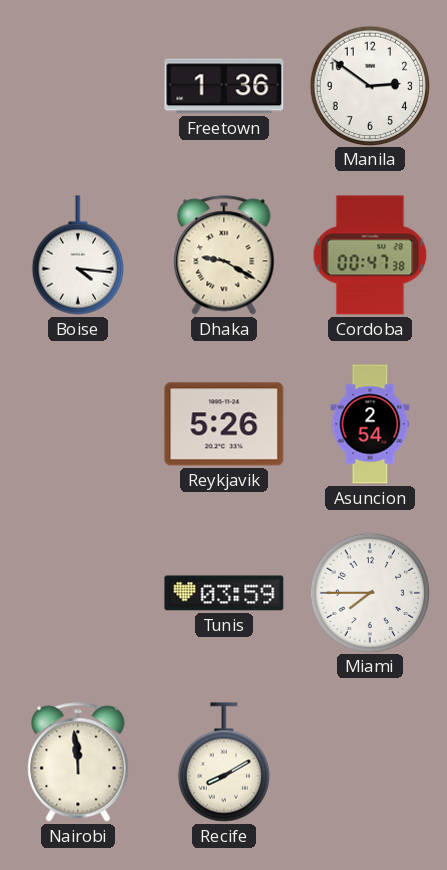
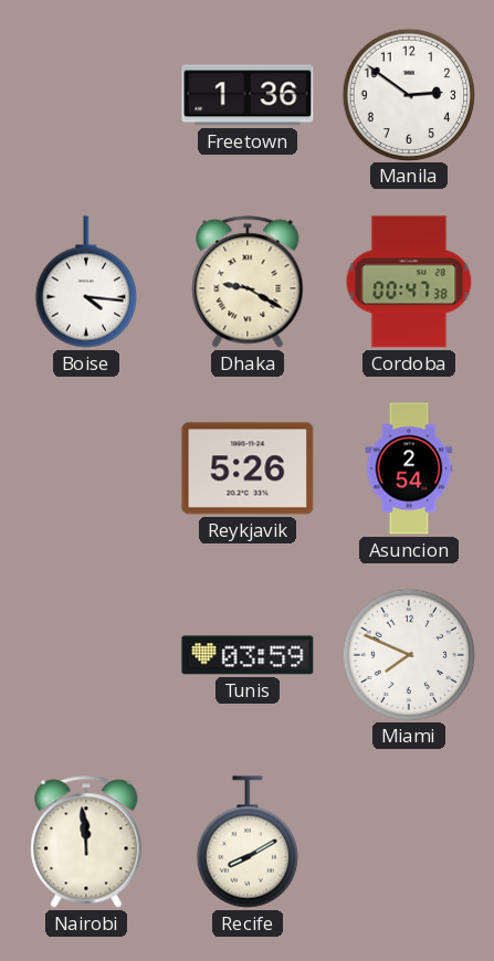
Miami: 7:45 -> 7:49 (408, 654)
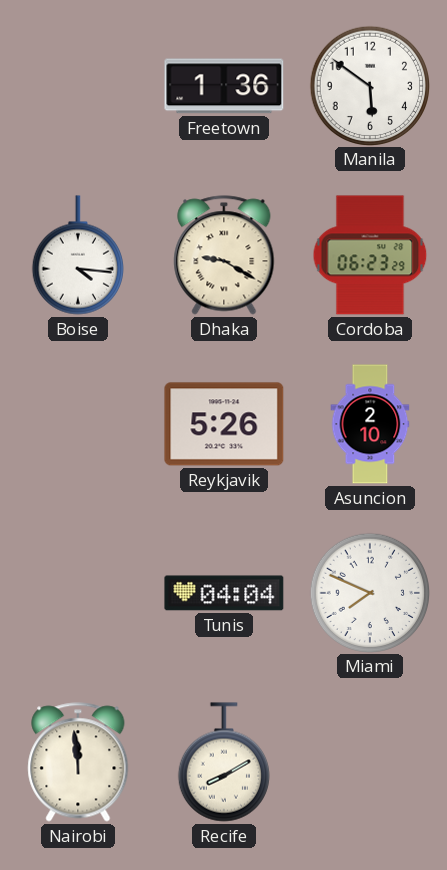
Manila: 2:51 -> 5:51 (369, 85)
Cordoba: 00:47 -> 06:23 (370, 255)
Asuncion: 2:54 -> 2:10 (370, 424)
Tunis: 03:59 -> 04:04 (224, 593)
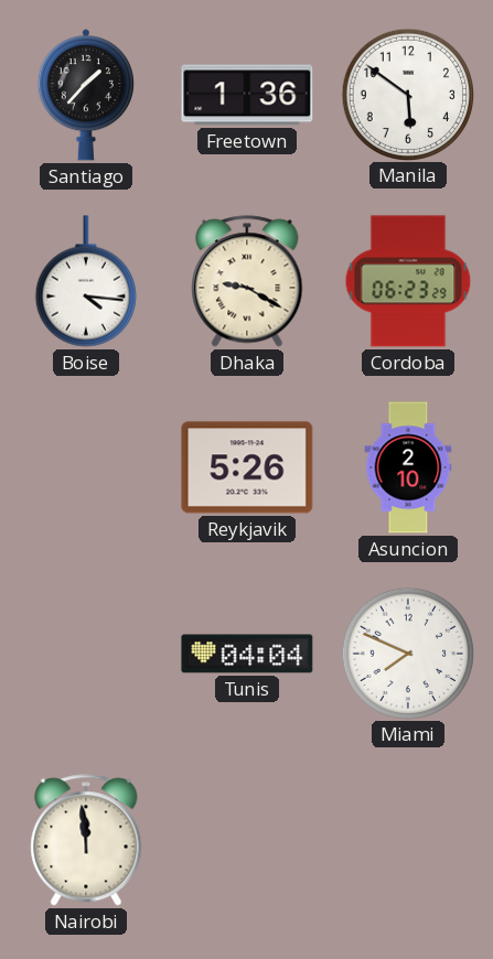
Santiago: none -> 1:37 (85, 95)
Recife: 8:10 -> none (224, 762)
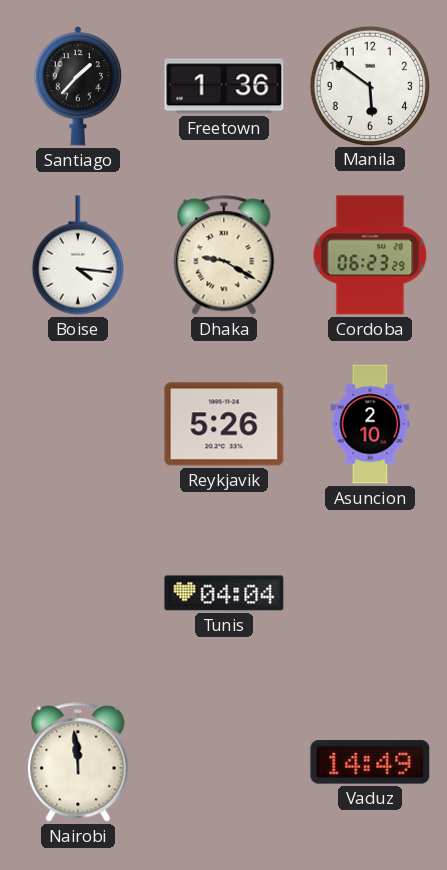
Miami: 7:49 -> none (407, 653)
Vaduz: none -> 14:49 (370, 762)
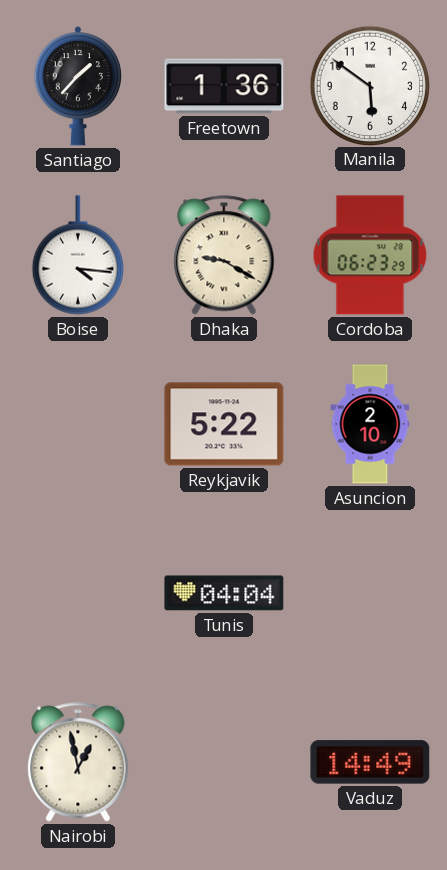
Reykjavik: 5:26 -> 5:22 (224, 424)
Nairobi: 11:59 -> 12:58 (78, 762)
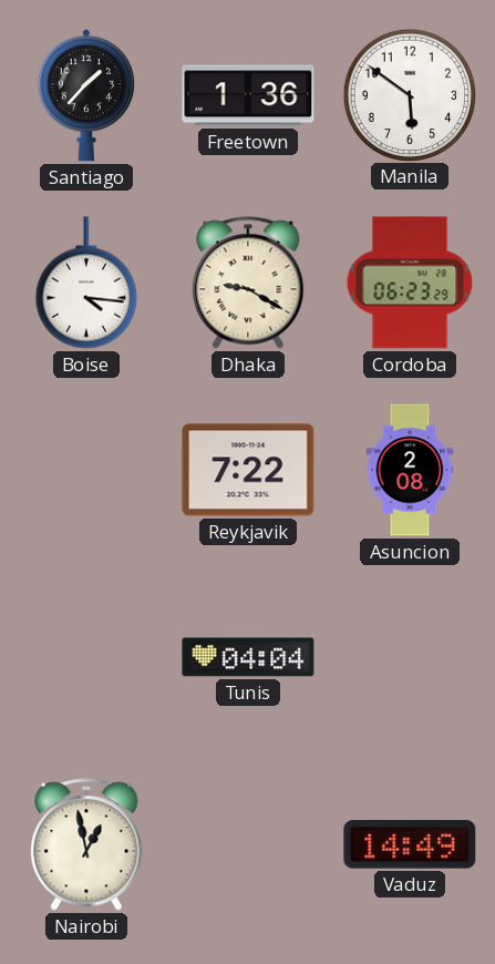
Reykjavik: 5:22 -> 7:22 (248, 470)
Asuncion: 2:10 -> 2:08 (410, 470)
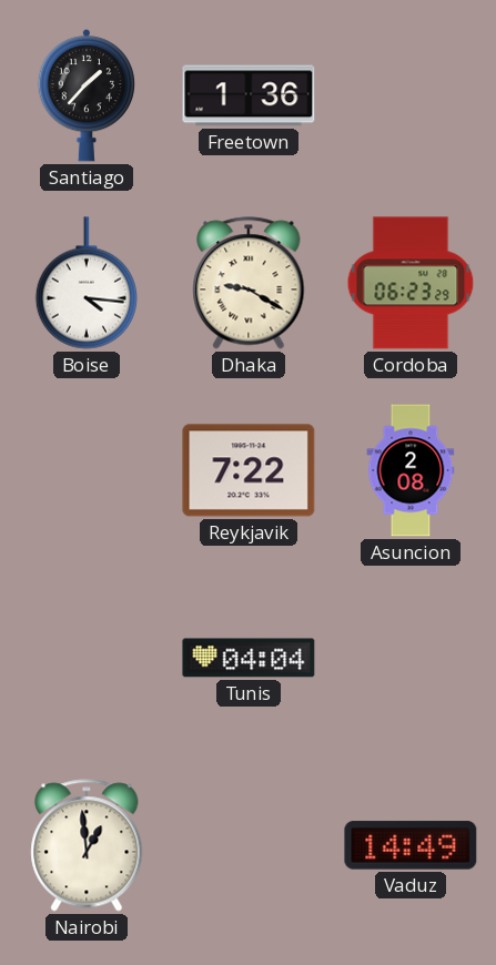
Manila: 5:51 -> none (409, 94)
Nairobi: 12:58 -> 12:59 (87, 845)
